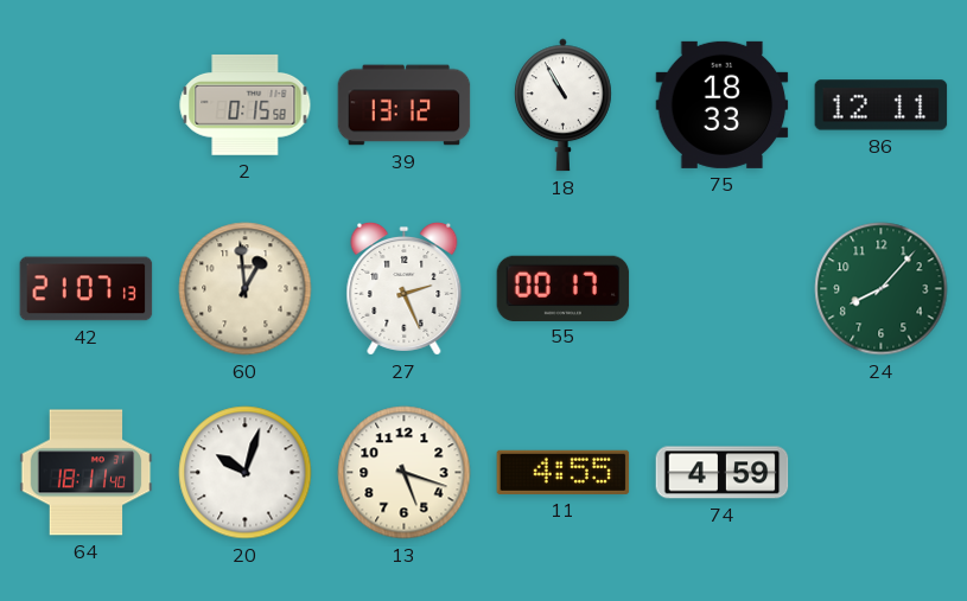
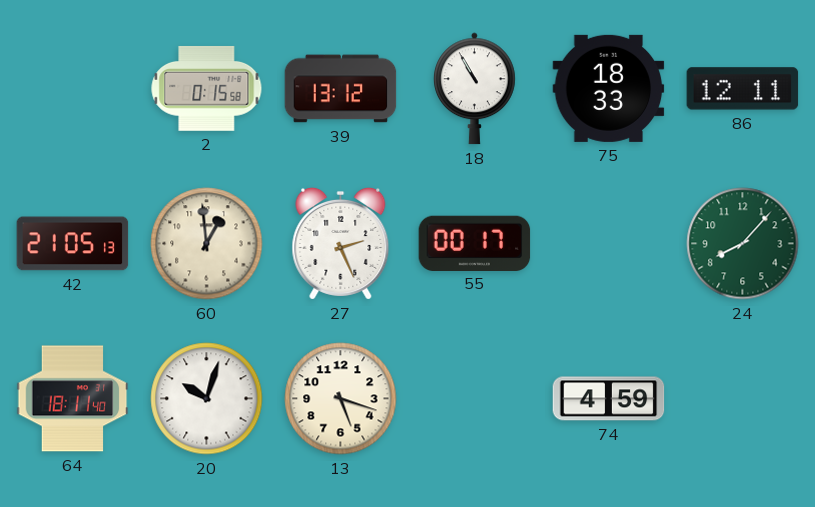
42: 21:07 -> 21:05 (73, 244)
11: 4:55 -> none (564, 472)
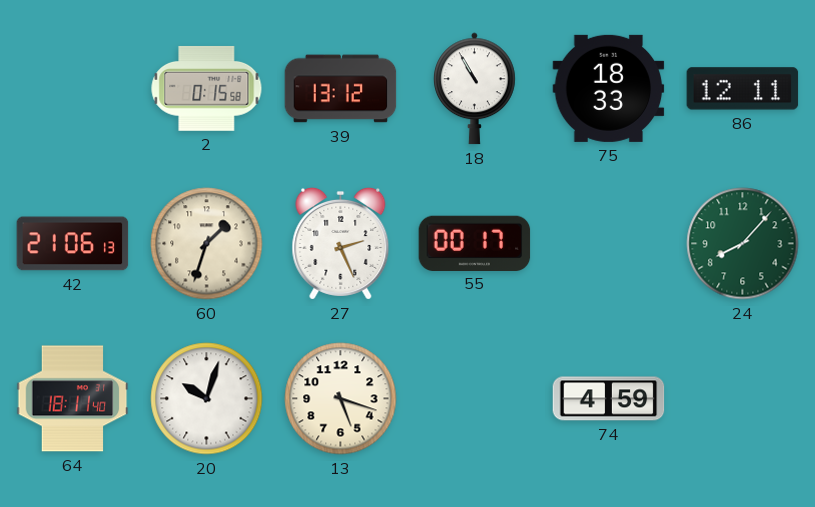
42: 21:05 -> 21:06 (73, 244)
60: 12:59 -> 1:33 (207, 244)
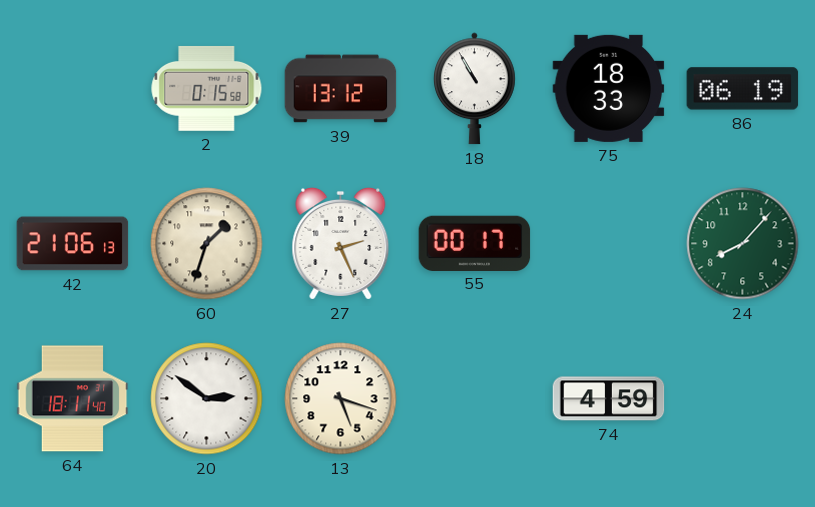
86: 12:11 -> 06:19 (743, 89)
20: 10:03 -> 2:51 (207, 399)
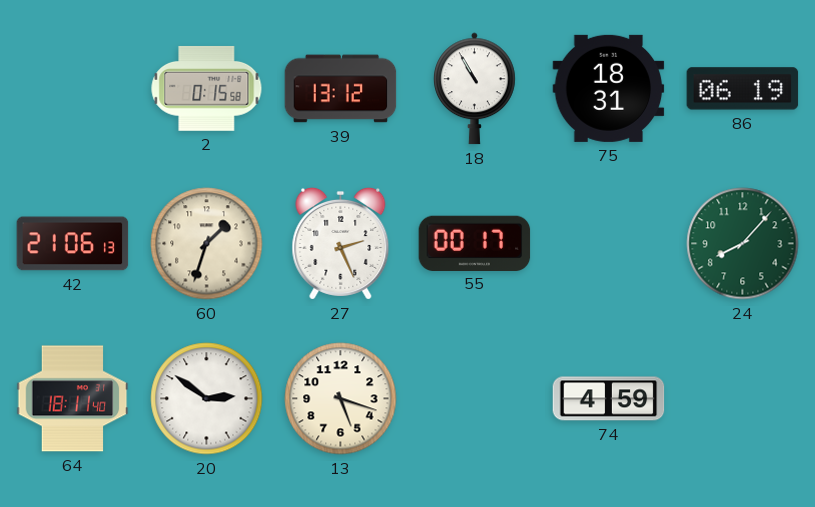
75: 18:33 -> 18:31 (609, 88)
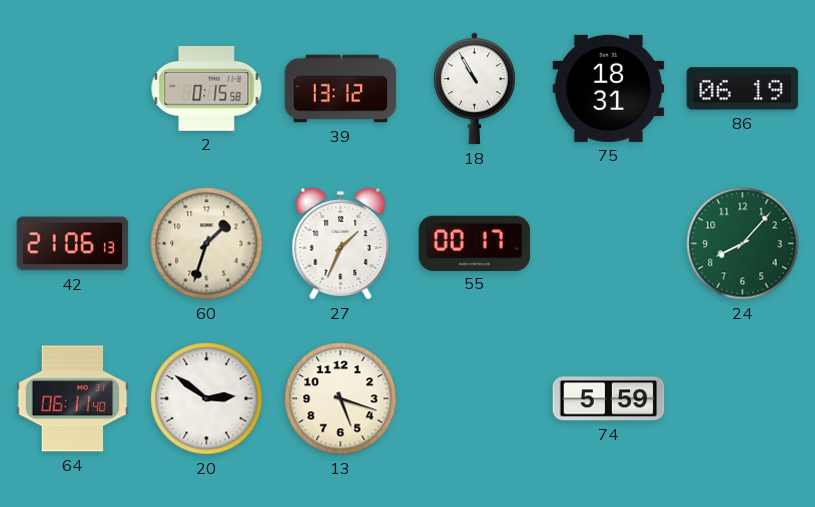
27: 2:26 -> 1:34 (341, 243)
64: 18:11 -> 06:11 (73, 399)
74: 4:59 -> 5:59 (609, 399)
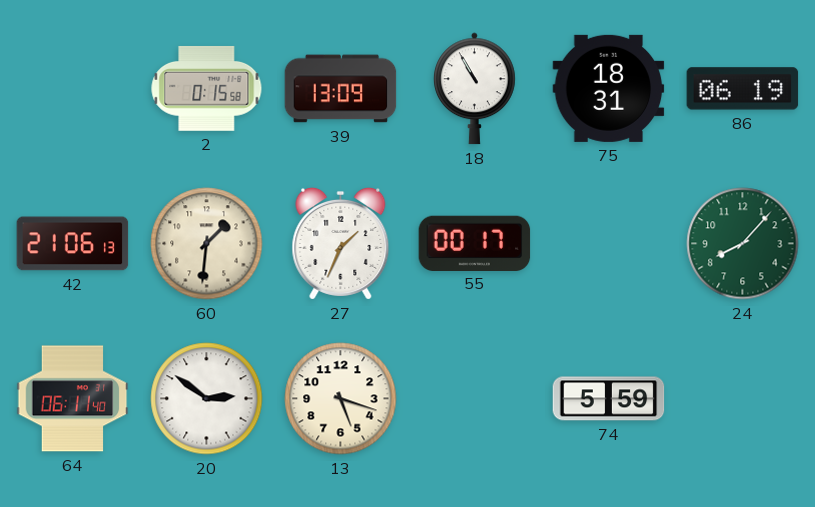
39: 13:12 -> 13:09 (341, 89)
60: 1:33 -> 1:31 (207, 244)
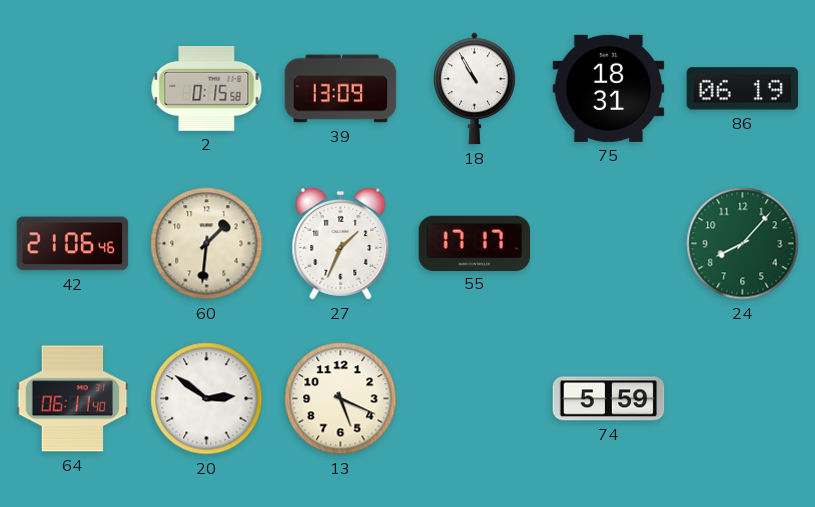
42: 21:06:13 -> 21:06:46 (73, 244)
55: 00:17 -> 17:17 (475, 243)
13: 5:18 -> 5:19 (341, 399)
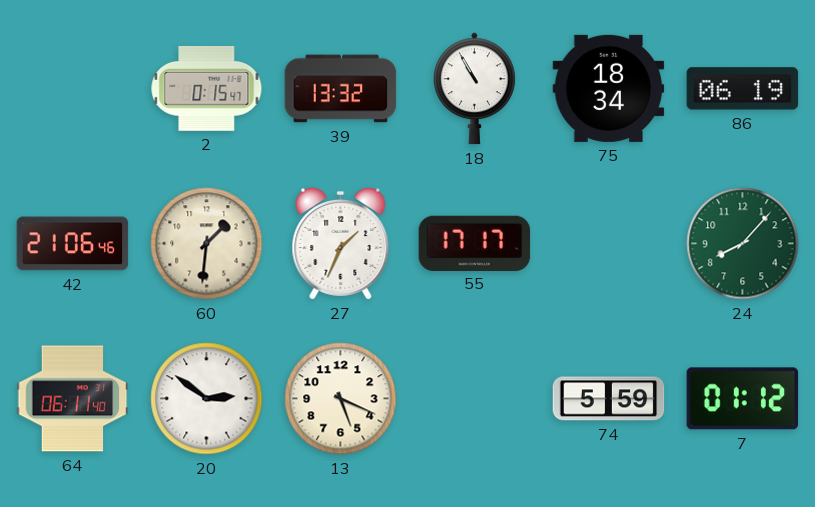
2: 0:15:58 -> 0:15:47 (207, 88)
39: 13:09 -> 13:32 (341, 89)
75: 18:31 -> 18:34 (609, 88)
7: none -> 01:12 (743, 399)
